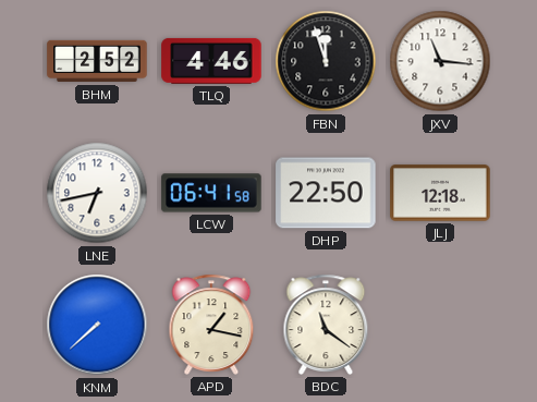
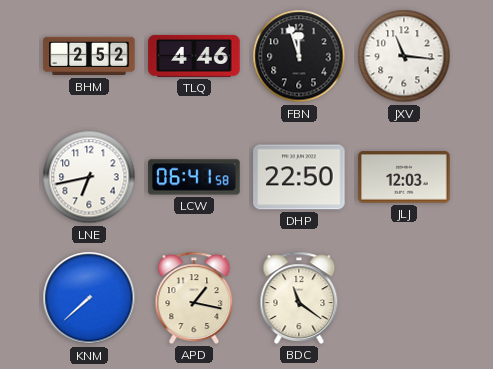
JLJ: 12:18 -> 12:03 (404, 177)
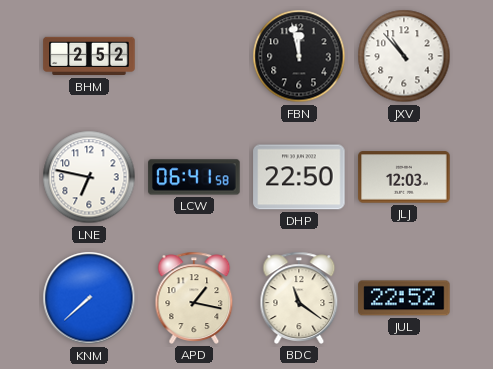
TLQ: 4:46 -> none (194, 56)
FBN: 11:57 -> 11:58 (299, 56)
JXV: 11:16 -> 10:53 (404, 56)
LNE: 6:43 -> 6:47 (89, 177)
JUL: none -> 22:52 (404, 298)
